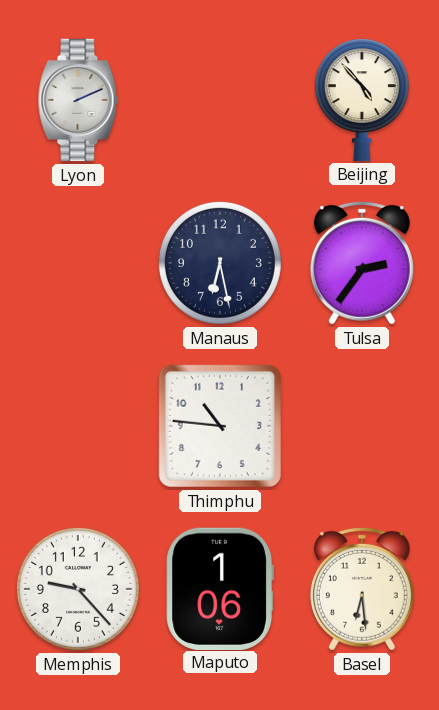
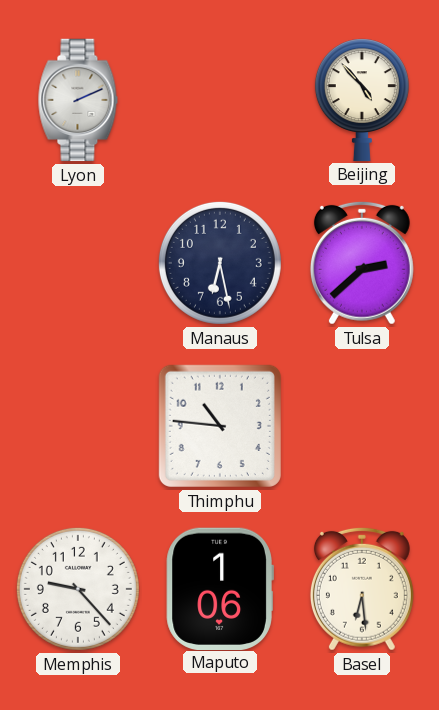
Tulsa: 2:36 -> 2:38 (362, 263)
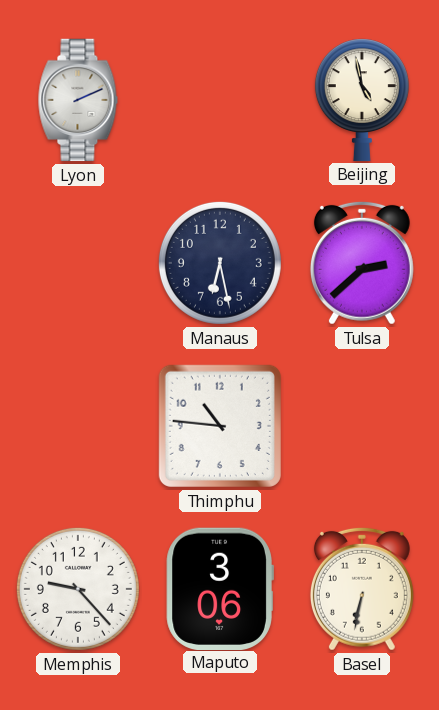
Beijing: 4:53 -> 4:58 (362, 100)
Maputo: 1:06 -> 3:06 (220, 588)
Basel: 6:29 -> 6:32 (362, 589)
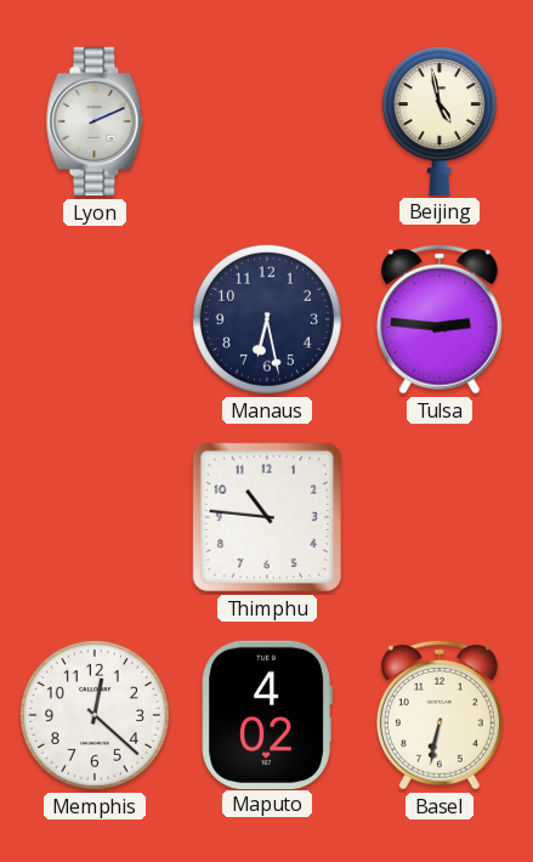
Tulsa: 2:38 -> 2:46 (440, 319)
Memphis: 9:23 -> 12:22 (95, 715)
Maputo: 3:06 -> 4:02 (267, 714)
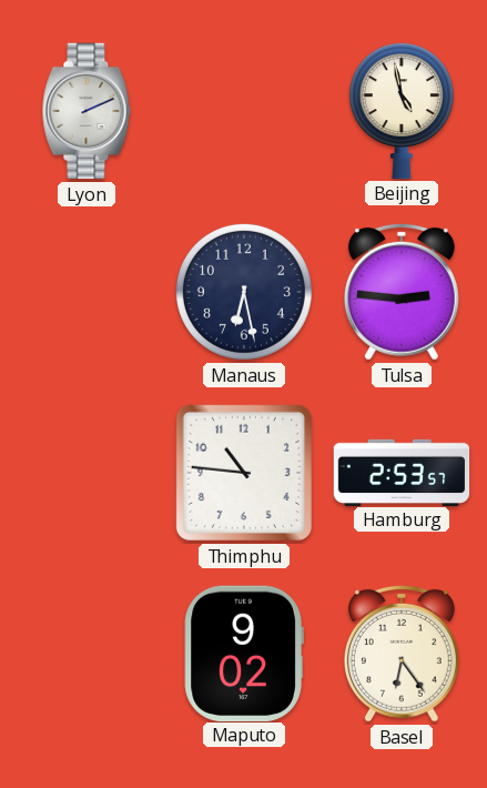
Hamburg: none -> 2:53 (402, 472)
Memphis: 12:22 -> none (95, 715)
Maputo: 4:02 -> 9:02 (244, 653)
Basel: 6:32 -> 6:24 (402, 654)
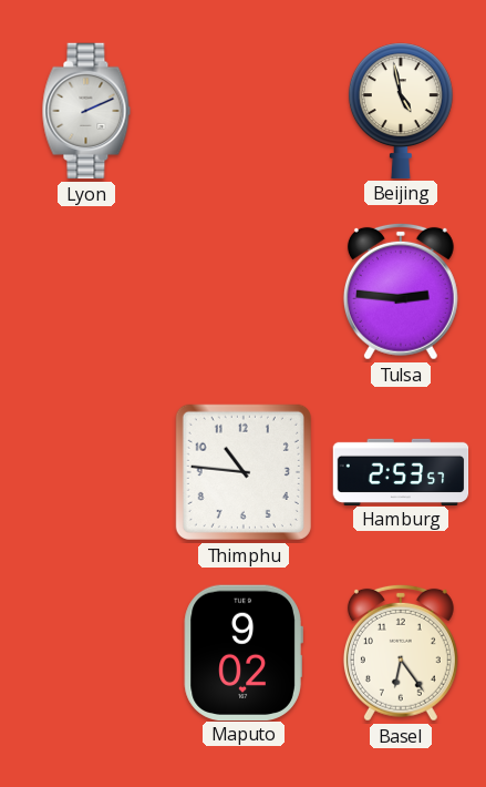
Manaus: 6:28 -> none (244, 292)
